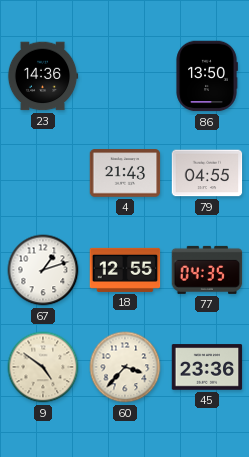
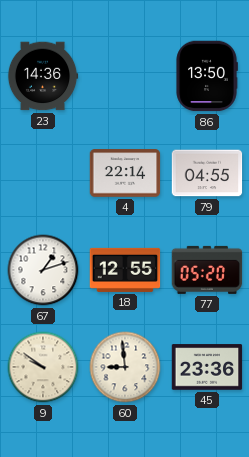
4: 21:43 -> 22:14 (125, 173)
77: 04:35 -> 05:20 (207, 270)
9: 4:51 -> 9:51 (43, 367)
60: 3:37 -> 8:59 (125, 367)
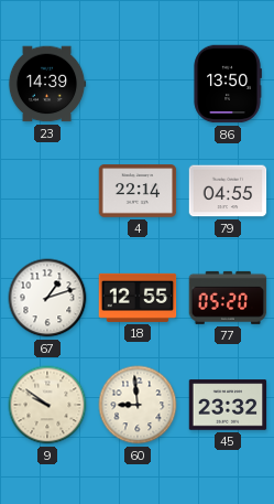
23: 14:36 -> 14:39 (47, 84)
45: 23:36 -> 23:32 (228, 405)
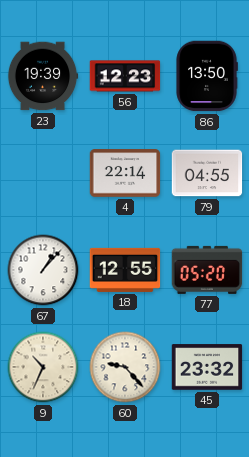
23: 14:39 -> 19:39 (43, 76)
56: none -> 12:23 (125, 76)
67: 1:12 -> 1:07 (43, 270)
9: 9:51 -> 10:34 (43, 367)
60: 8:59 -> 9:23 (125, 367)
